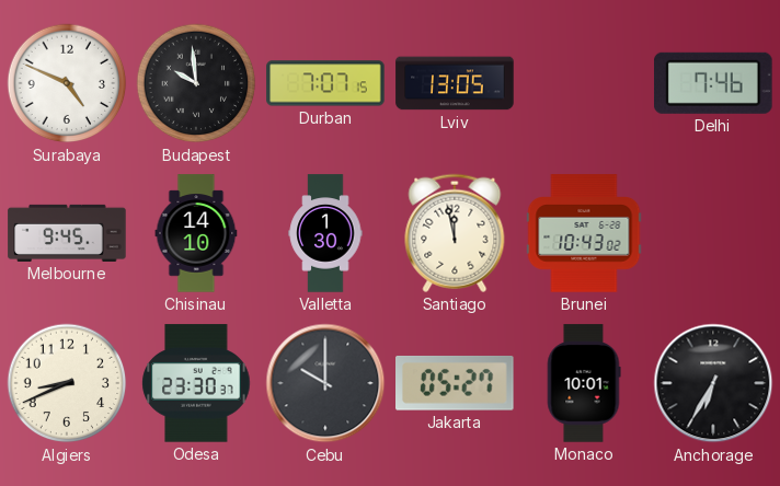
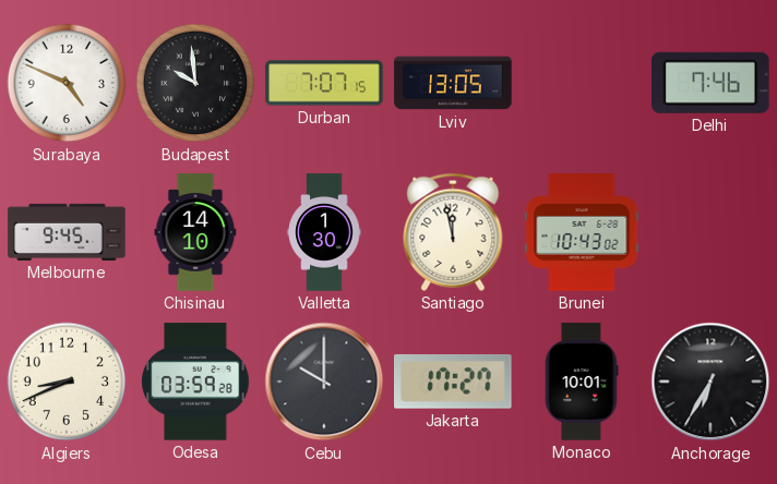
Odesa: 23:30 -> 03:59 (195, 382)
Jakarta: 05:27 -> 17:27 (454, 382)
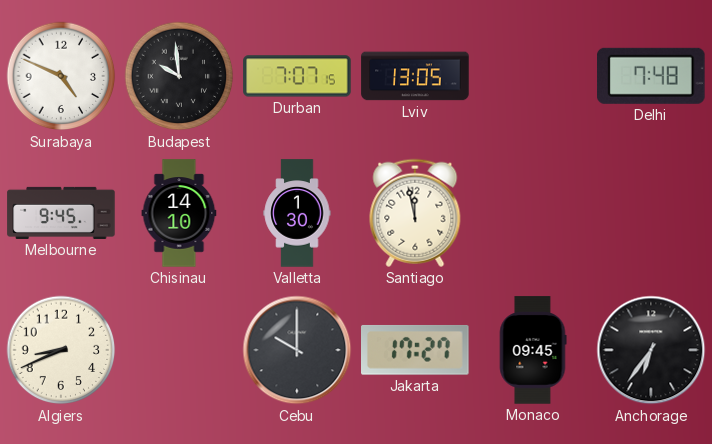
Delhi: 7:46 -> 7:48 (652, 76)
Brunei: 10:43 -> none (582, 232)
Odesa: 03:59 -> none (195, 382)
Monaco: 10:01 -> 09:45 (533, 350)
Anchorage: 6:35 -> 6:36 (651, 350)
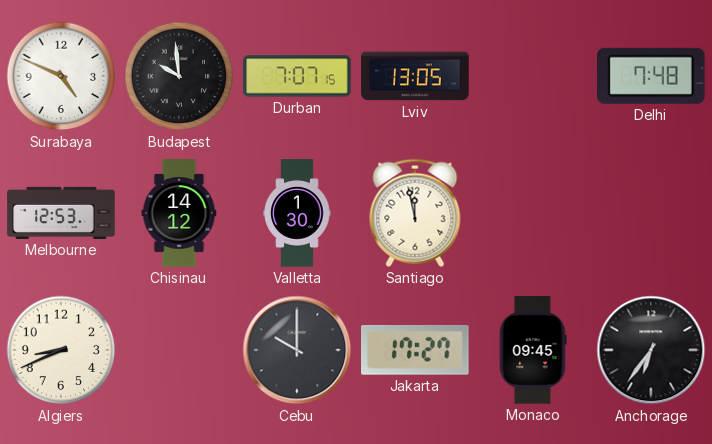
Melbourne: 9:45 -> 12:53 (61, 213)
Chisinau: 14:10 -> 14:12 (179, 213)
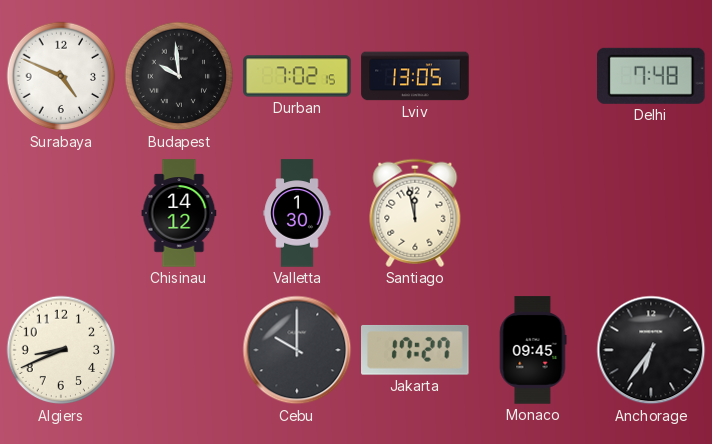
Durban: 7:07 -> 7:02 (297, 76)
Melbourne: 12:53 -> none (61, 213)
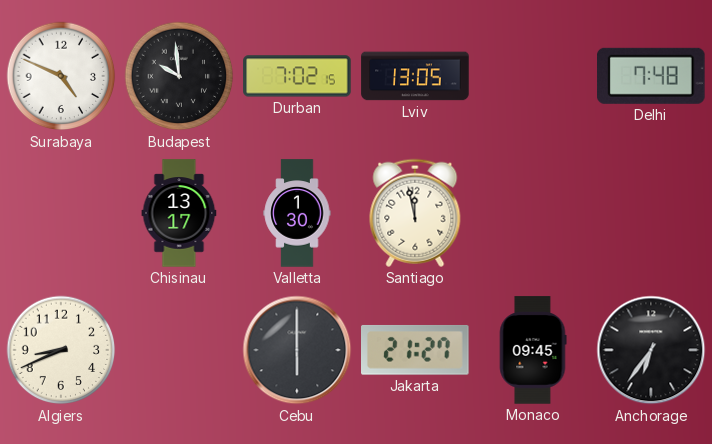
Chisinau: 14:12 -> 13:17 (179, 213)
Cebu: 10:00 -> 6:00 (297, 350)
Jakarta: 17:27 -> 21:27 (416, 350)
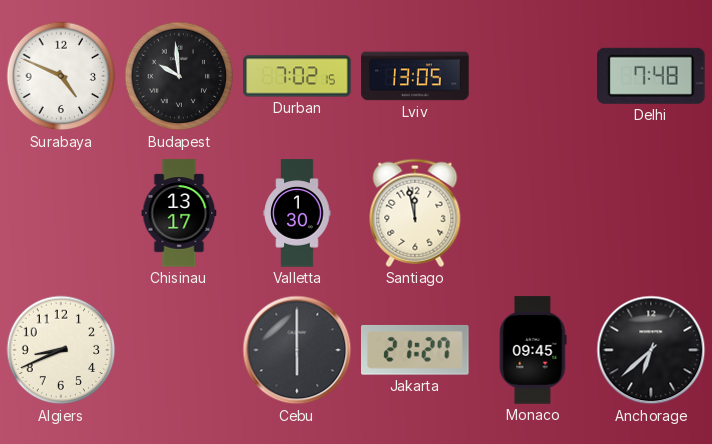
Anchorage: 6:36 -> 6:38 (651, 350)
